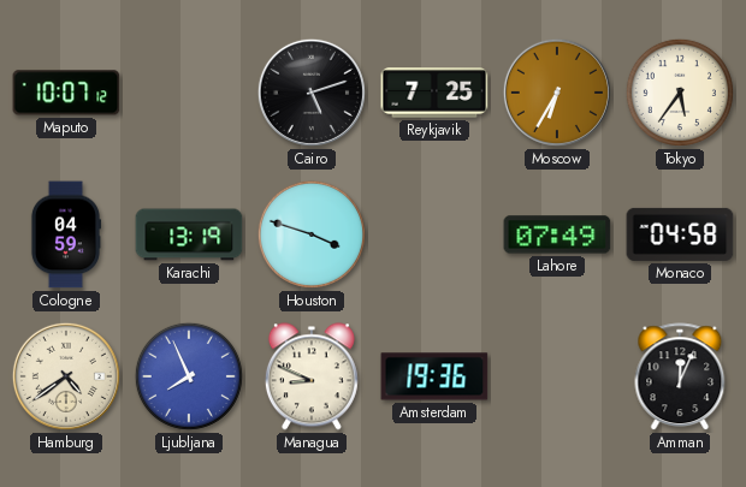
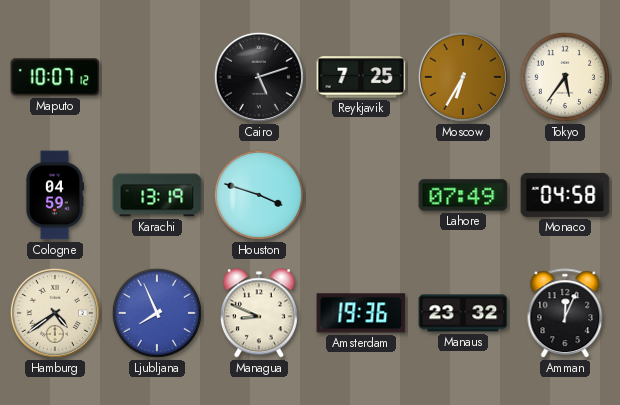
Manaus: none -> 23:32 (463, 313)
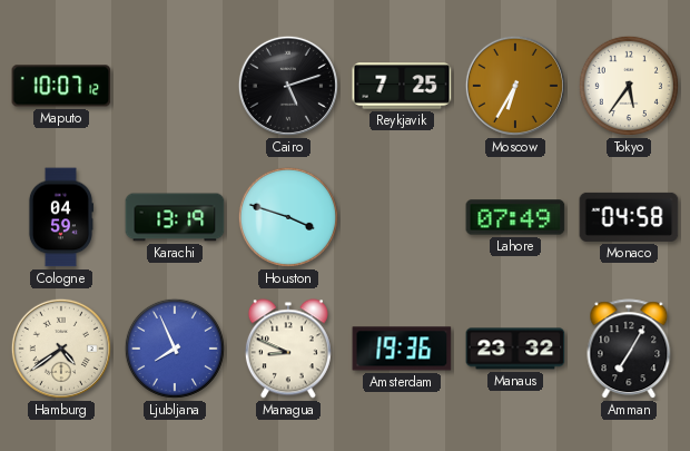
Amman: 12:04 -> 7:05 (629, 350)
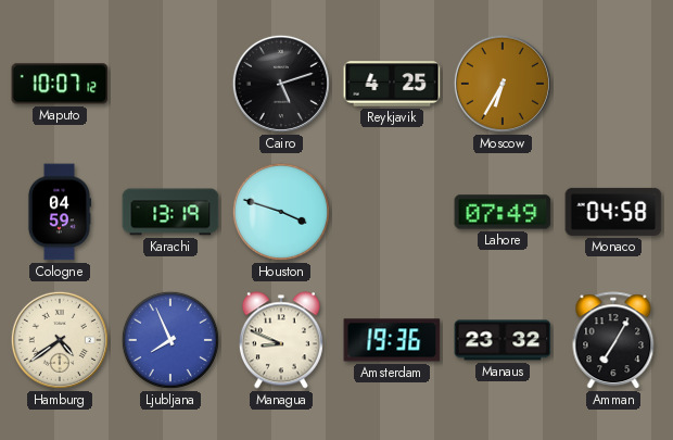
Reykjavik: 7:25 -> 4:25 (392, 84)
Tokyo: 5:36 -> none (629, 86)
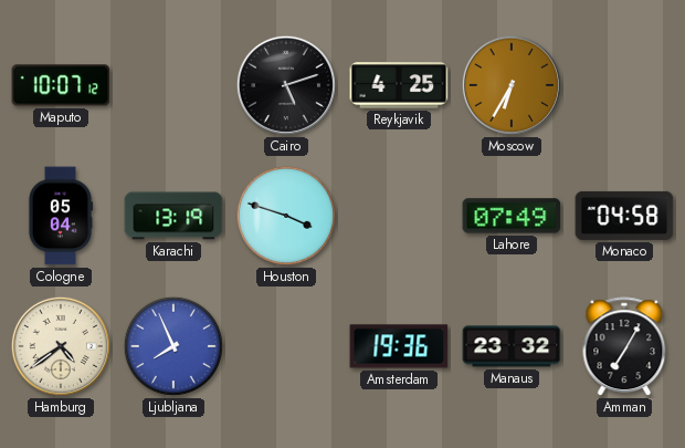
Cologne: 04:59 -> 05:04 (60, 216)
Managua: 8:49 -> none (281, 340)
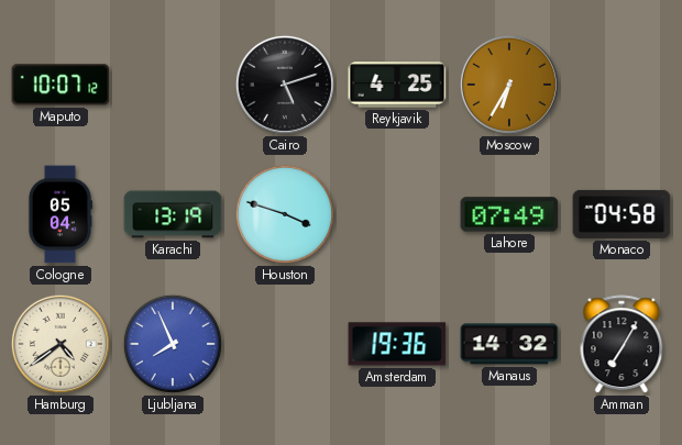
Manaus: 23:32 -> 14:32 (509, 344)
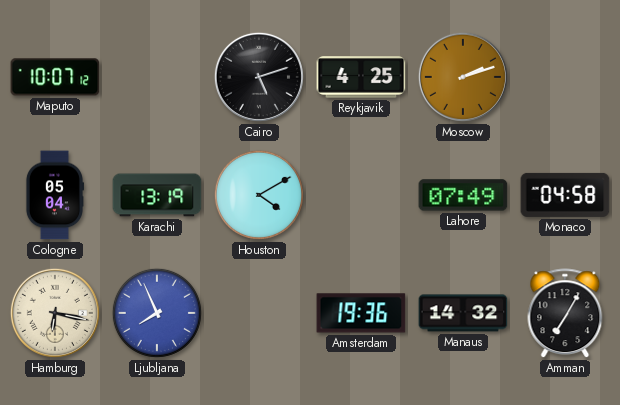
Moscow: 6:35 -> 2:12 (463, 77)
Houston: 3:48 -> 4:10 (259, 195)
Hamburg: 4:39 -> 6:17 (55, 313)
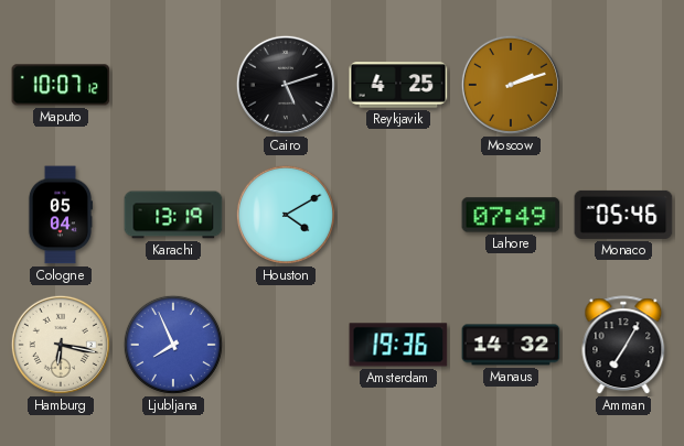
Monaco: 04:58 -> 05:46 (623, 215)
